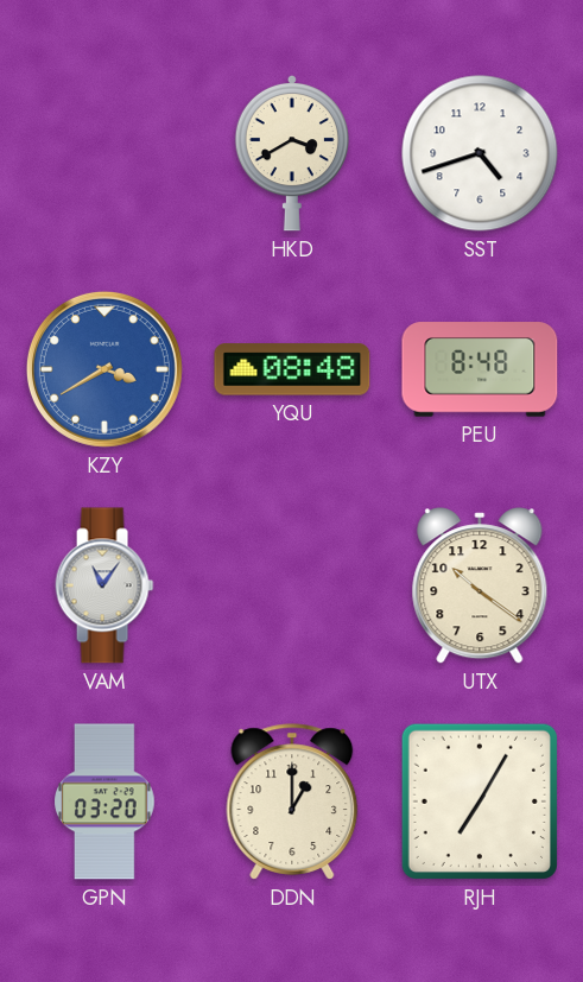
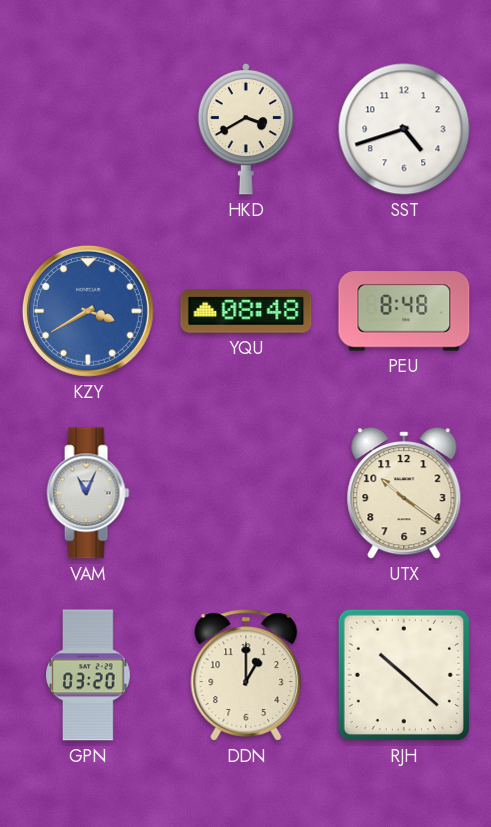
VAM: 11:06 -> 11:04 (88, 493)
RJH: 7:05 -> 10:22 (404, 675)
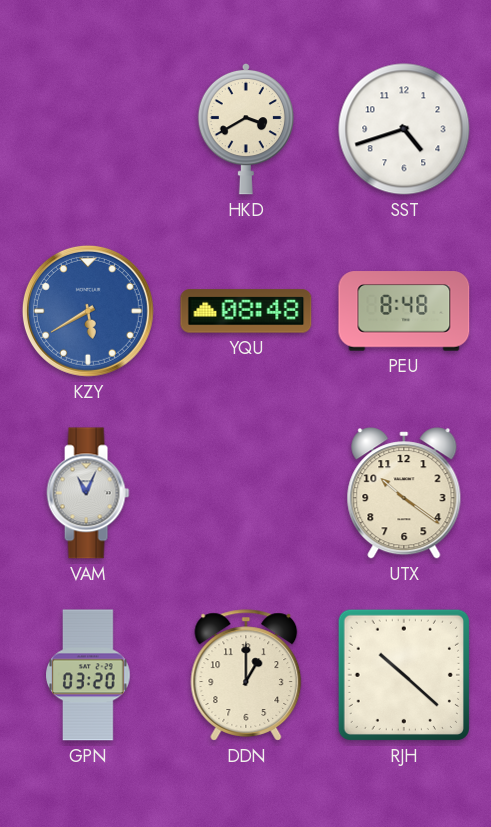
KZY: 3:40 -> 5:40 (88, 311)
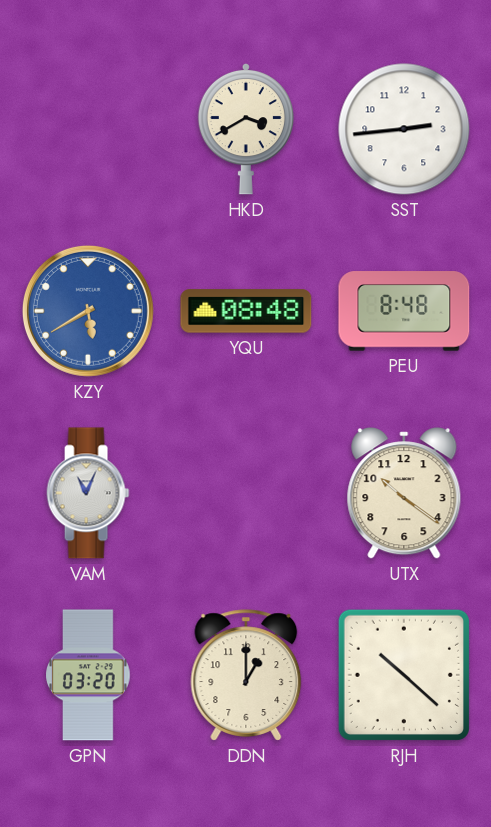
SST: 4:42 -> 2:44 (404, 129)
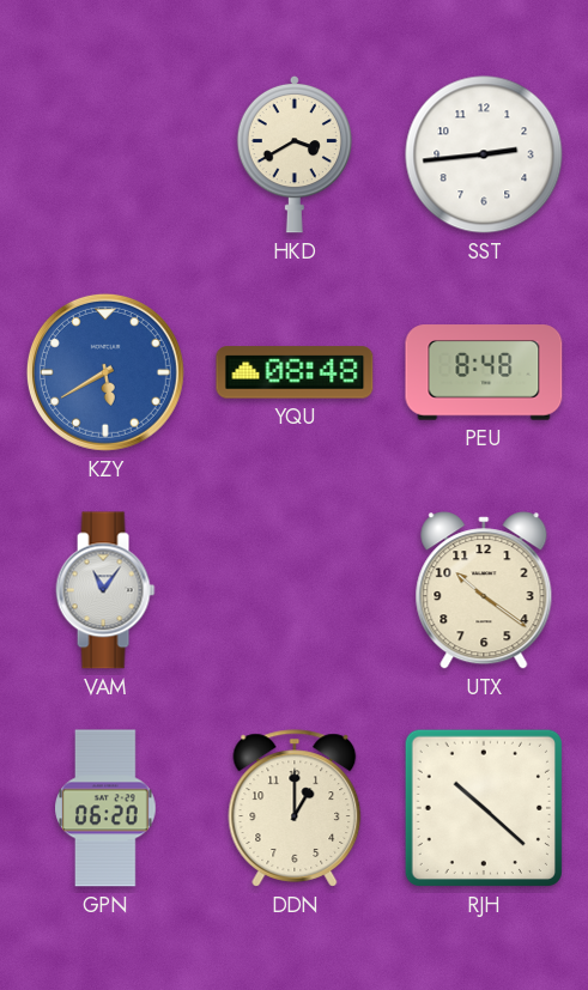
VAM: 11:04 -> 11:06 (105, 590)
GPN: 03:20 -> 06:20 (105, 808)
